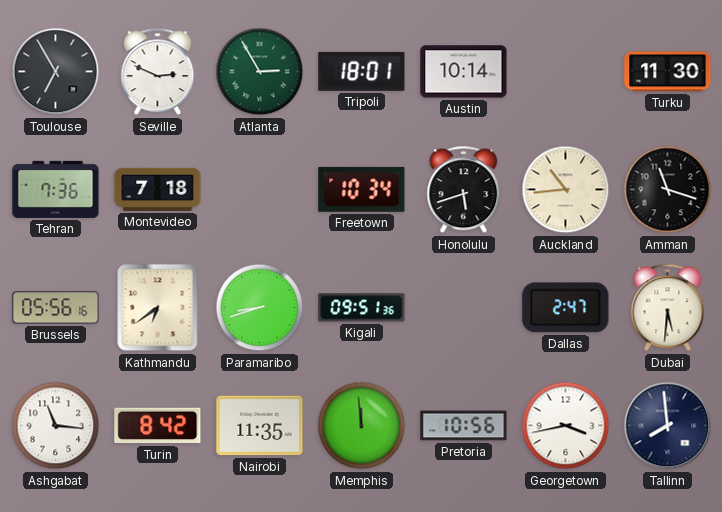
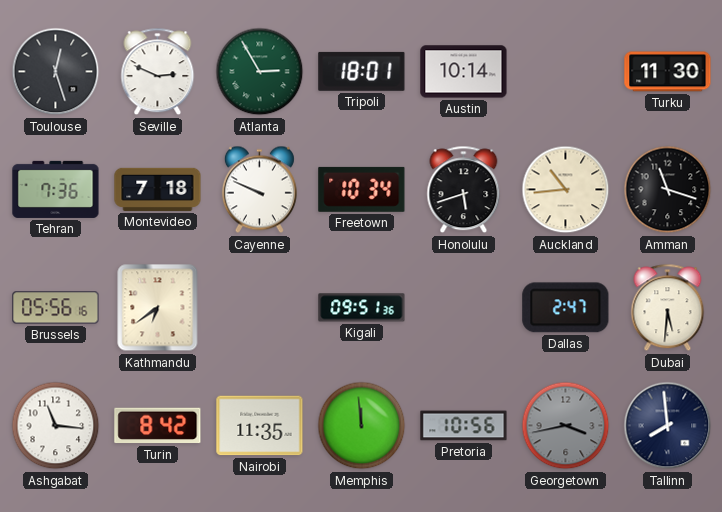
Toulouse: 6:55 -> 12:27 (56, 72)
Cayenne: none -> 9:49 (259, 190)
Paramaribo: 8:42 -> none (260, 308)
Georgetown dial: white -> grey (566, 426)
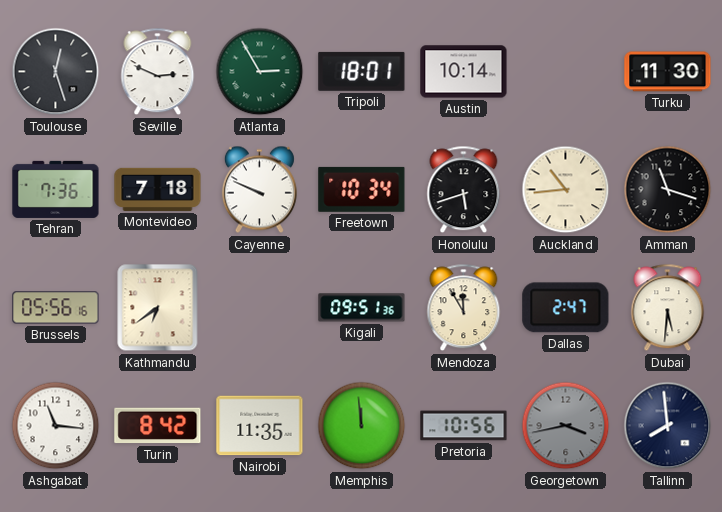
Mendoza: none -> 11:55 (464, 308)
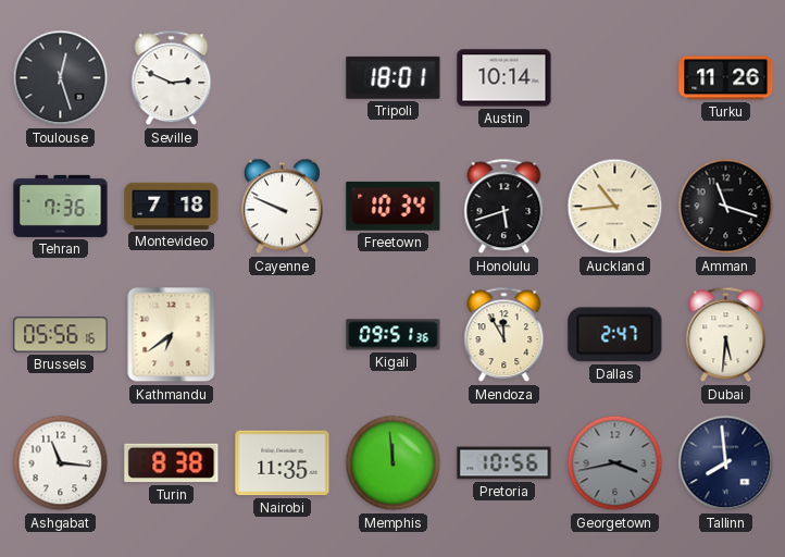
Atlanta: 2:55 -> none (260, 72)
Turku: 11:30 -> 11:26 (726, 78)
Turin: 8:42 -> 8:38 (172, 463)
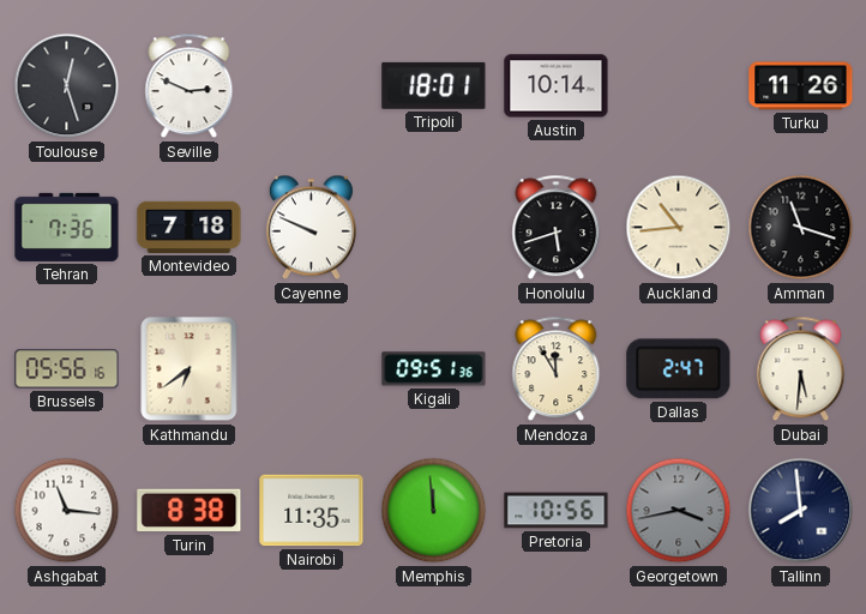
Freetown: 10:34 -> none (394, 206)
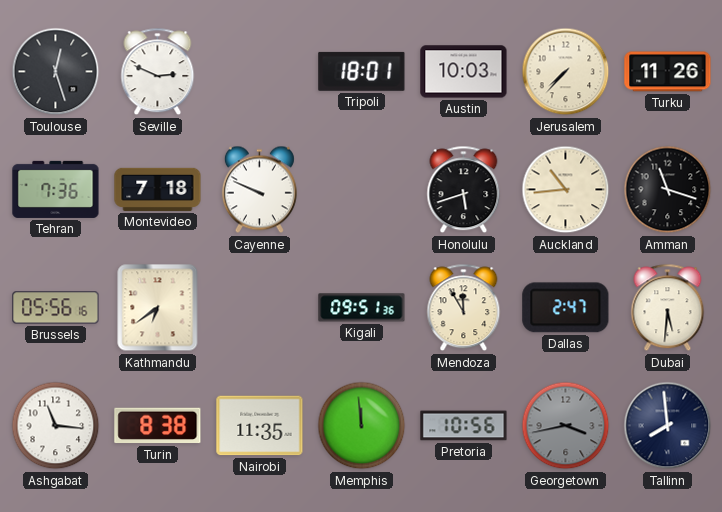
Austin: 10:14 -> 10:03 (464, 72)
Jerusalem: none -> 7:37 (566, 72)
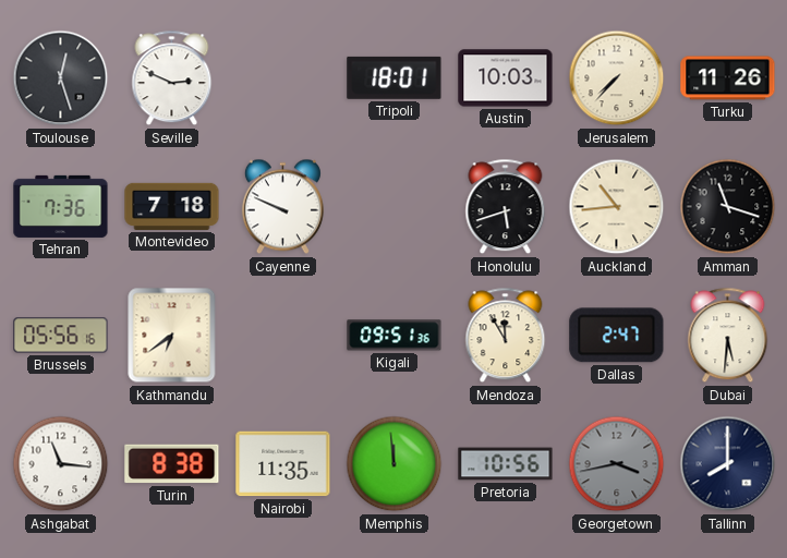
Tallinn: 7:59 -> 8:00 (728, 464)
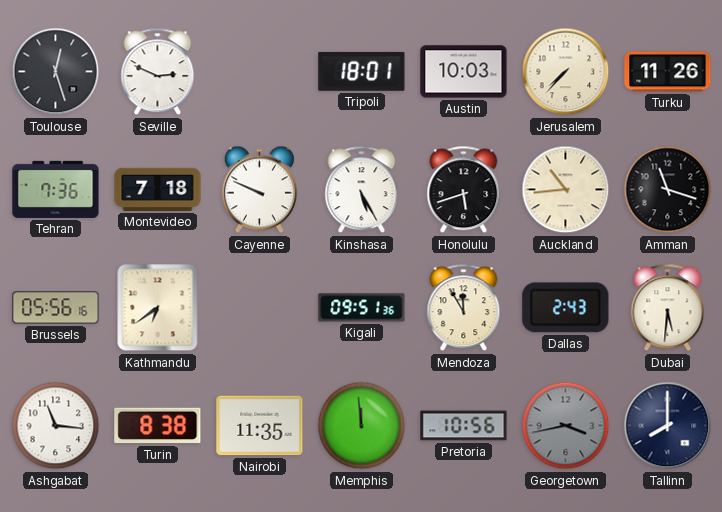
Kinshasa: none -> 5:25 (362, 190)
Dallas: 2:47 -> 2:43 (566, 308)
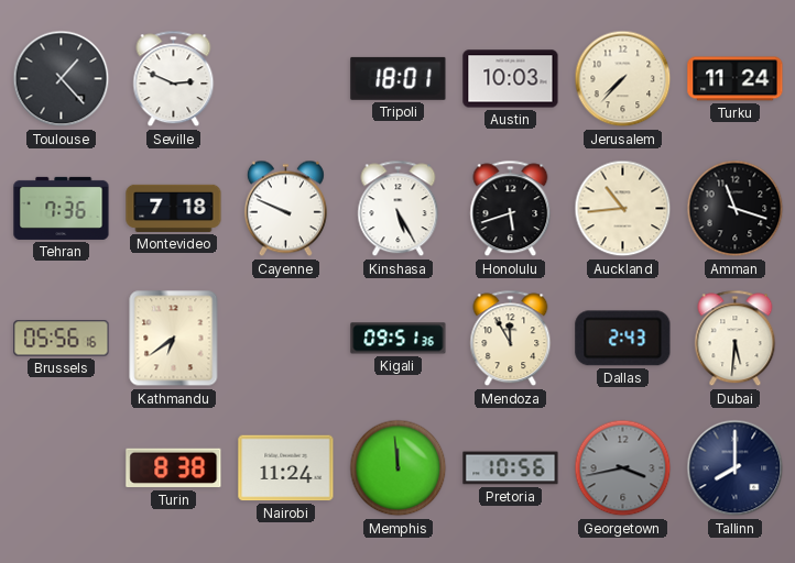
Toulouse: 12:27 -> 1:23 (62, 79)
Turku: 11:26 -> 11:24 (736, 79)
Ashgabat: 11:16 -> none (56, 426)
Nairobi: 11:35 -> 11:24 (286, 468)
